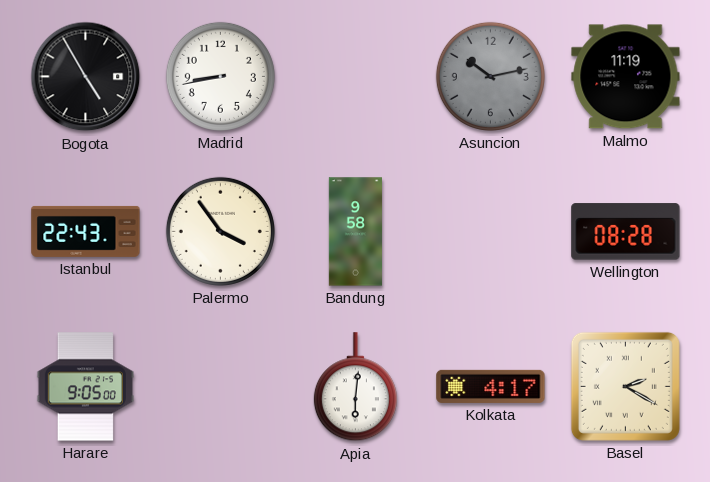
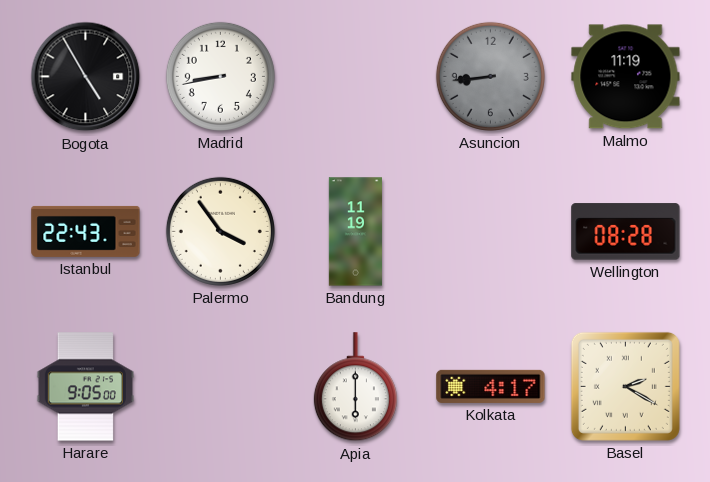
Asuncion: 10:13 -> 8:44 (490, 76)
Bandung: 9:58 -> 11:19 (355, 232)
Apia: 6:01 -> 6:00 (355, 387)
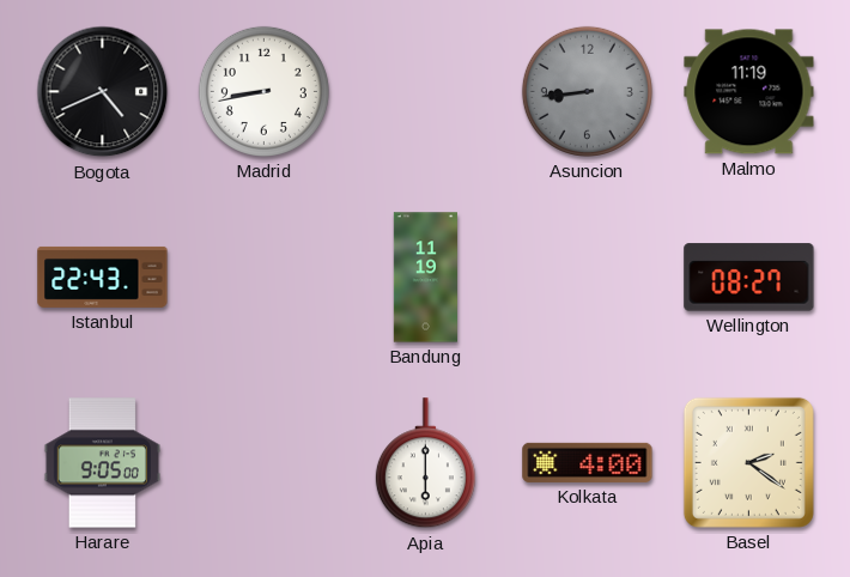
Bogota: 4:55 -> 4:41 (103, 92)
Palermo: 3:54 -> none (220, 231)
Wellington: 08:28 -> 08:27 (749, 278)
Kolkata: 4:17 -> 4:00 (588, 462)
Basel: 2:20 -> 2:21 (748, 462)
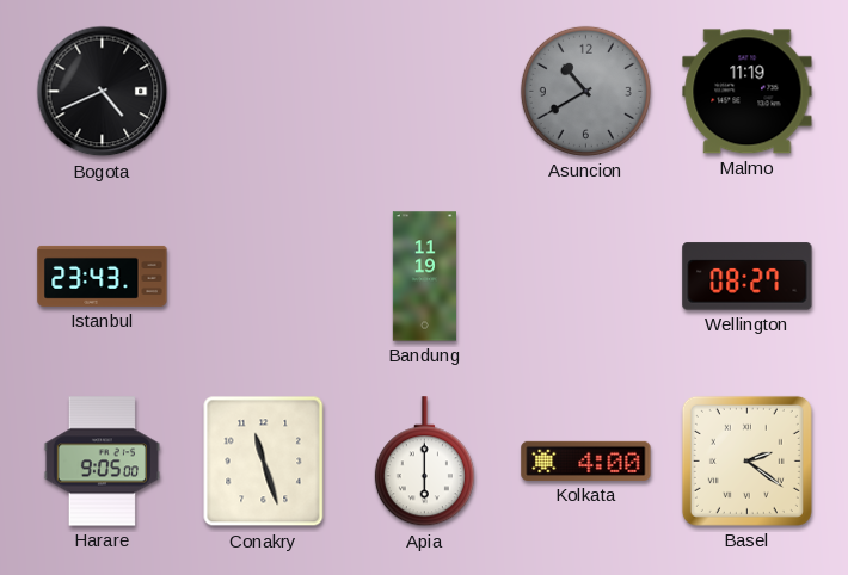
Madrid: 8:43 -> none (263, 91)
Asuncion: 8:44 -> 10:40 (585, 91)
Istanbul: 22:43 -> 23:43 (103, 276)
Conakry: none -> 11:27 (264, 462)
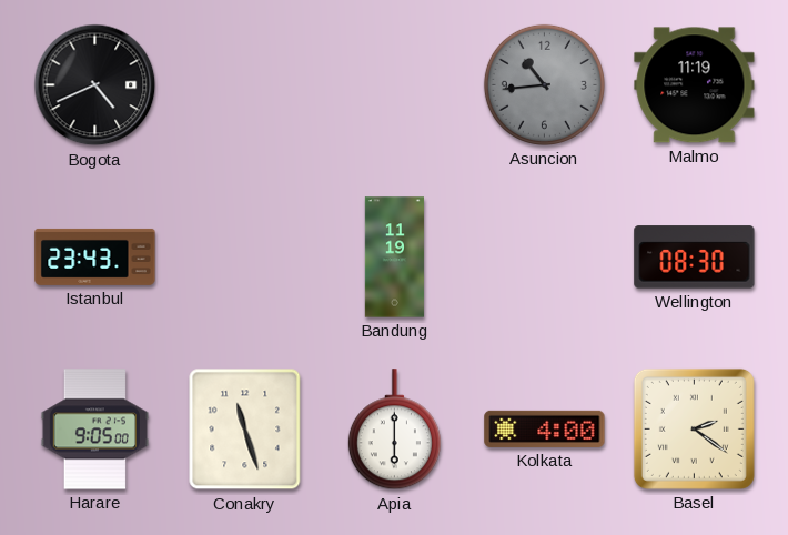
Asuncion: 10:40 -> 10:44 (544, 84)
Wellington: 08:27 -> 08:30 (695, 258)
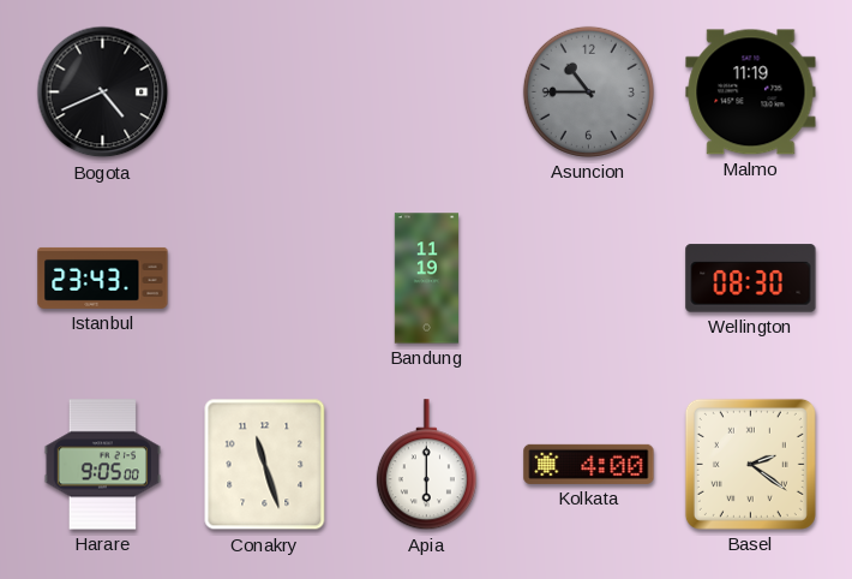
Asuncion: 10:44 -> 10:45 (588, 91)
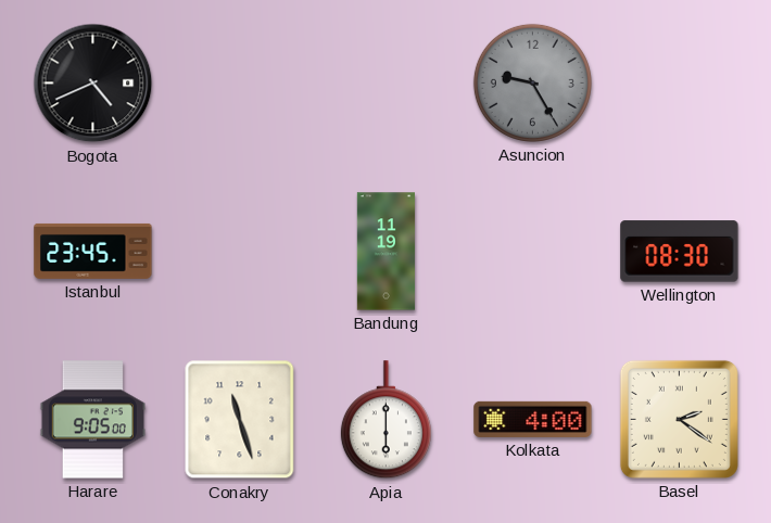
Asuncion: 10:45 -> 9:25 (532, 82)
Malmo: 11:19 -> none (751, 92)
Istanbul: 23:43 -> 23:45 (93, 251)
